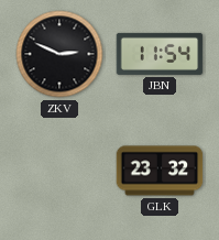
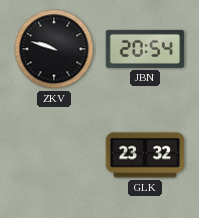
ZKV: 2:49 -> 9:48 (54, 49)
JBN: 11:54 -> 20:54 (145, 49)
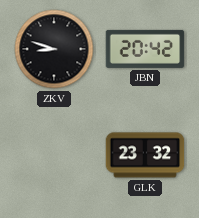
ZKV: 9:48 -> 8:48 (54, 49)
JBN: 20:54 -> 20:42 (145, 49)
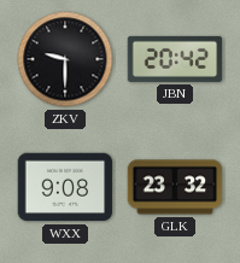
ZKV: 8:48 -> 9:30 (65, 59)
WXX: none -> 9:08 (65, 187)
